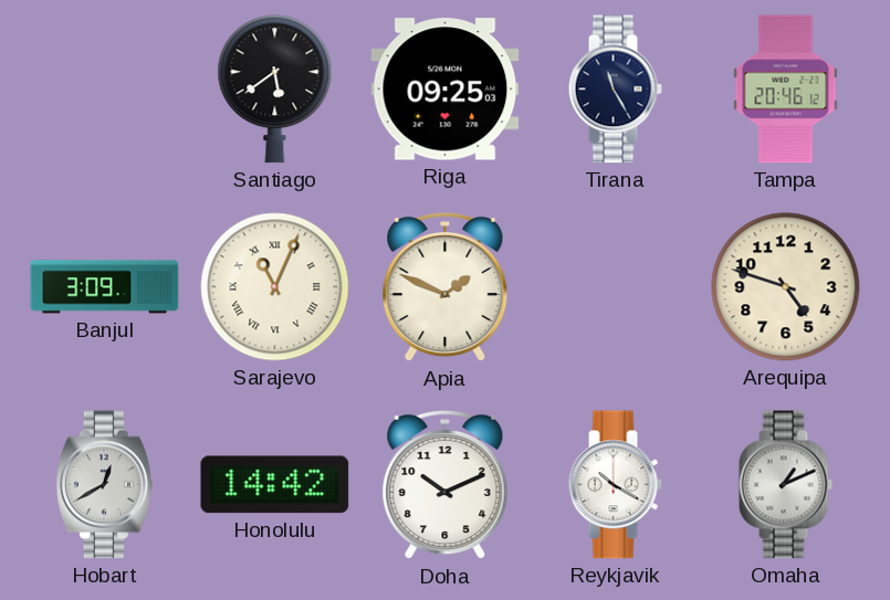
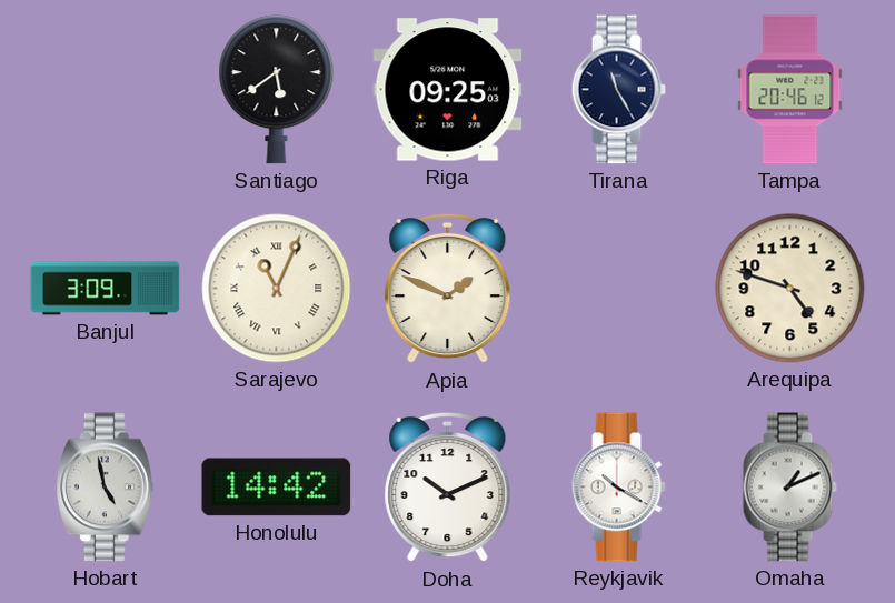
Hobart: 12:40 -> 4:58 (105, 488)
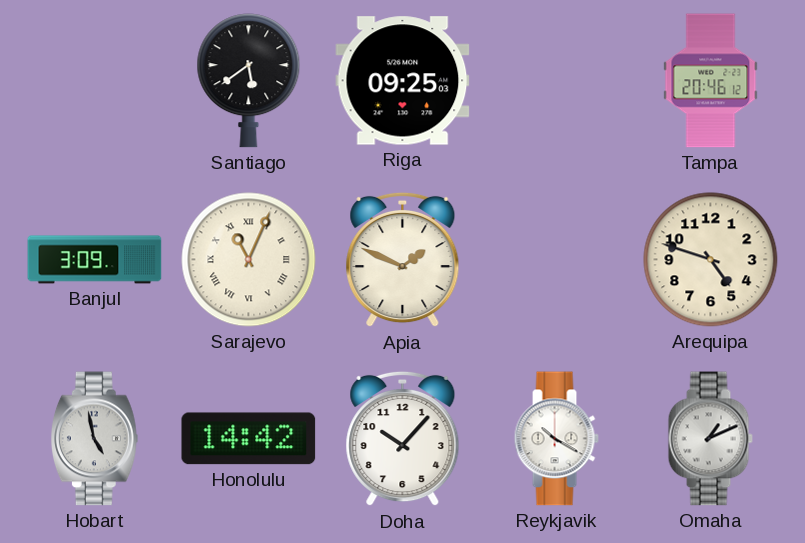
Tirana: 11:25 -> none (618, 90)
Doha: 10:11 -> 10:07 (403, 439)
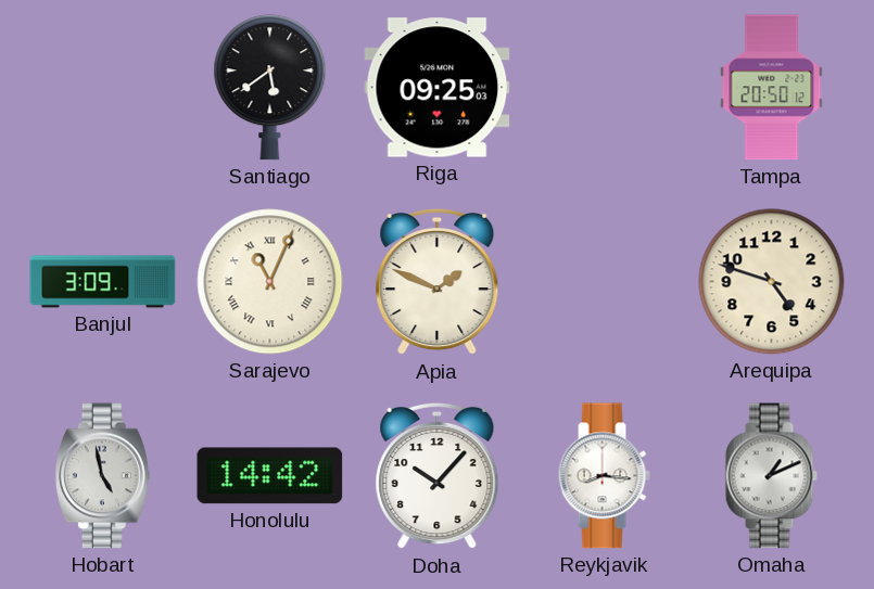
Tampa: 20:46 -> 20:50 (772, 88)
Reykjavik: 10:20 -> 8:16 (604, 476)
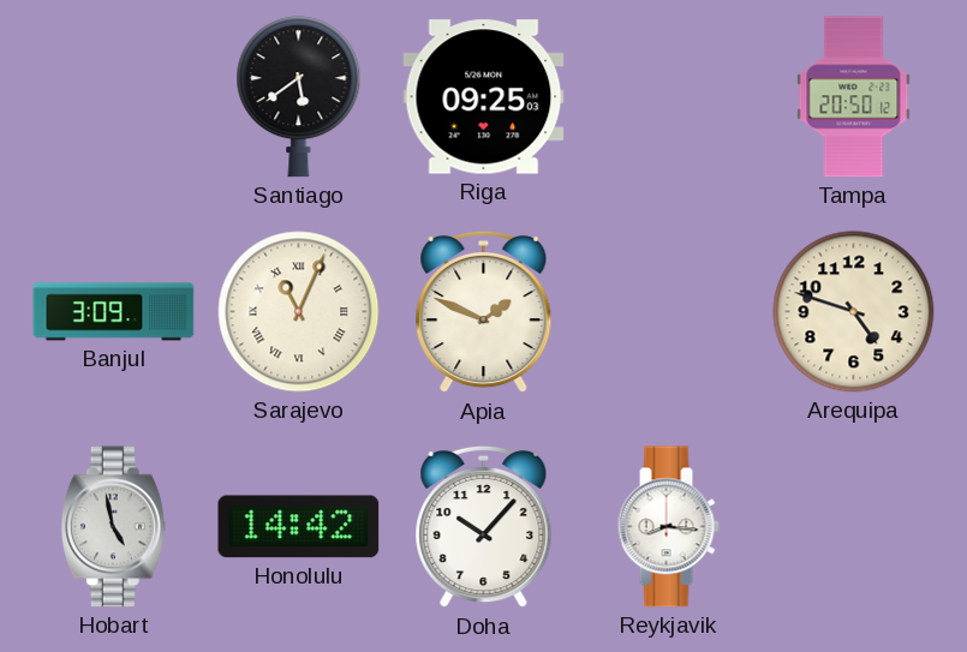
Omaha: 1:11 -> none (771, 476)
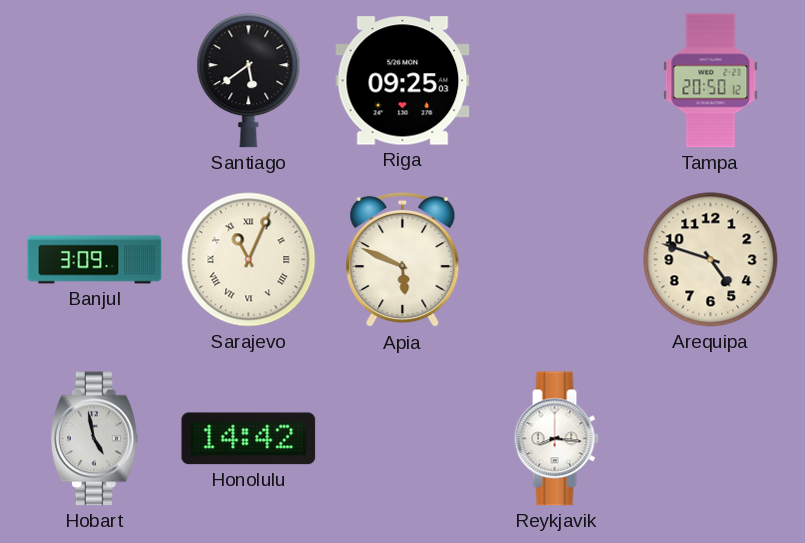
Apia: 1:49 -> 5:49 (403, 260)
Doha: 10:07 -> none (484, 527)
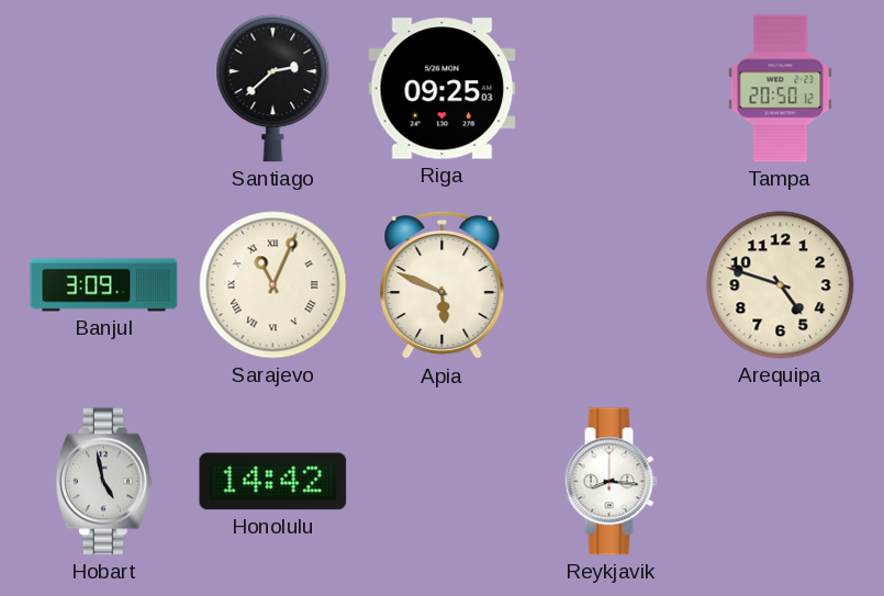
Santiago: 5:39 -> 2:38 (273, 89)
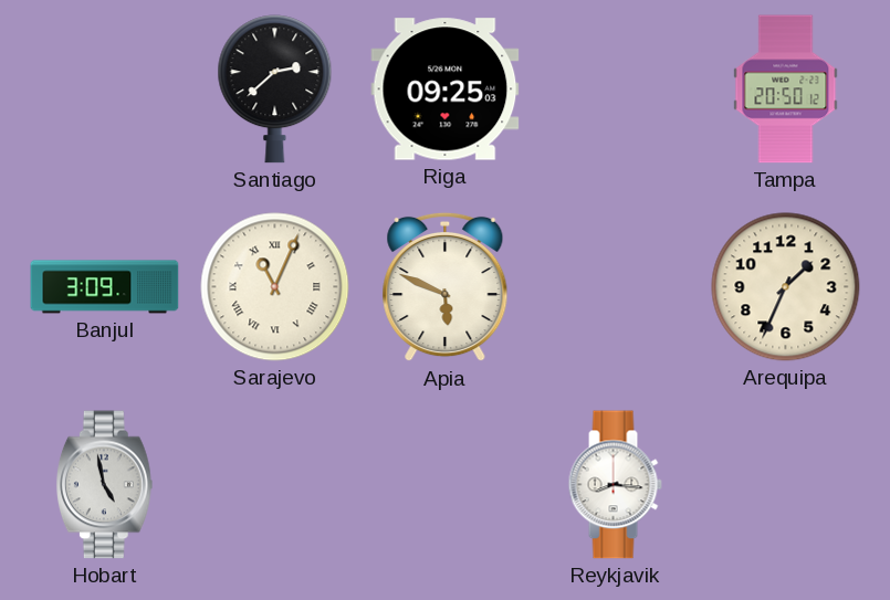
Arequipa: 4:48 -> 1:34 (786, 287)
Honolulu: 14:42 -> none (273, 482)
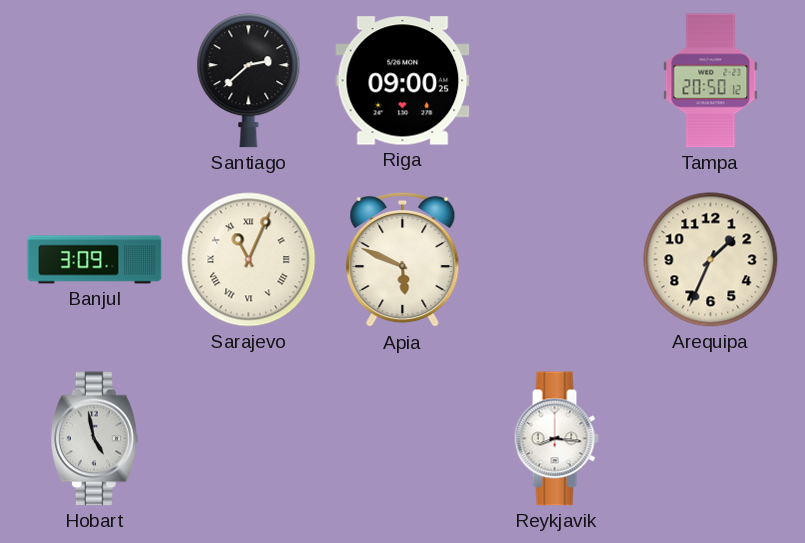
Riga: 09:25 -> 09:00 (403, 81)
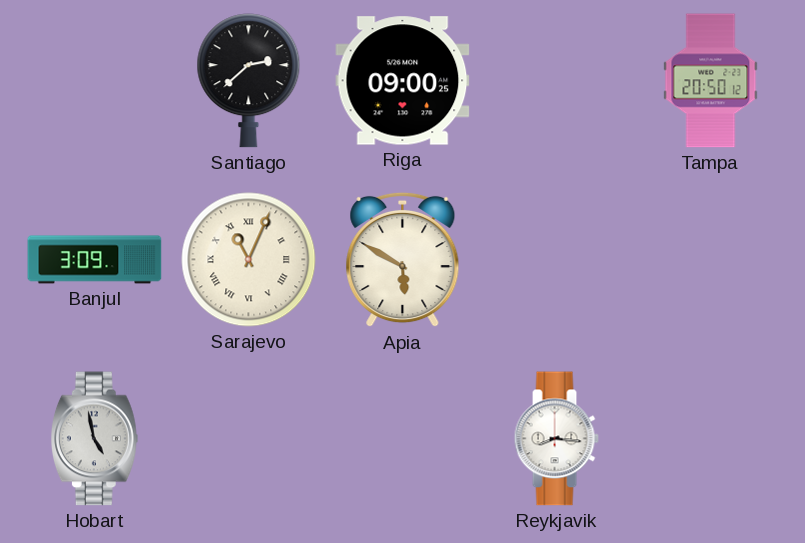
Apia: 5:49 -> 5:50 (403, 260)
Arequipa: 1:34 -> none (711, 260)
